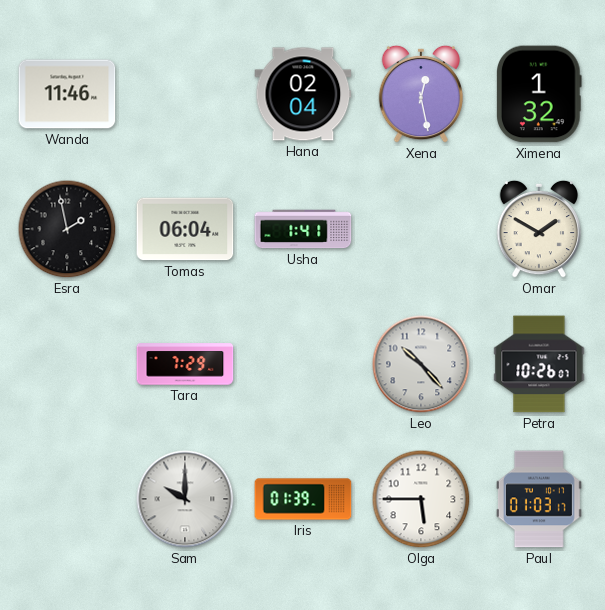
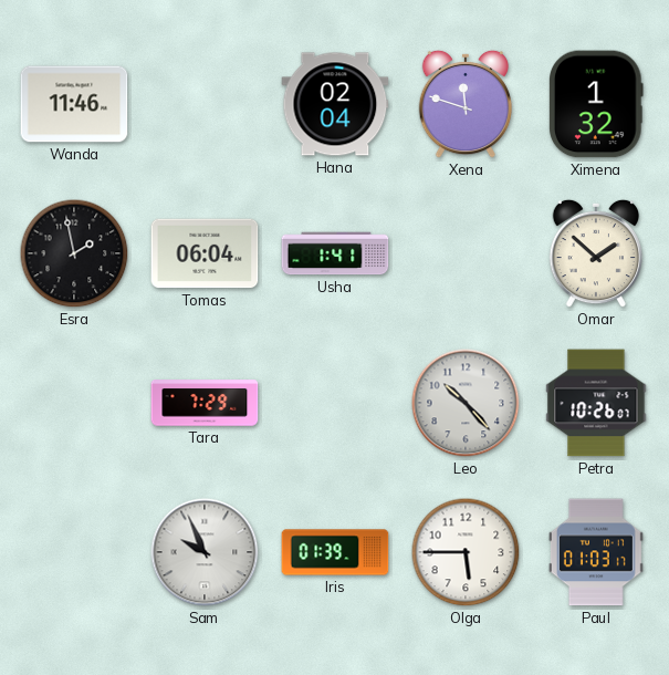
Xena: 12:28 -> 11:48 (464, 104)
Omar: 1:50 -> 1:52 (595, 253)
Sam: 10:00 -> 9:56 (205, 552)
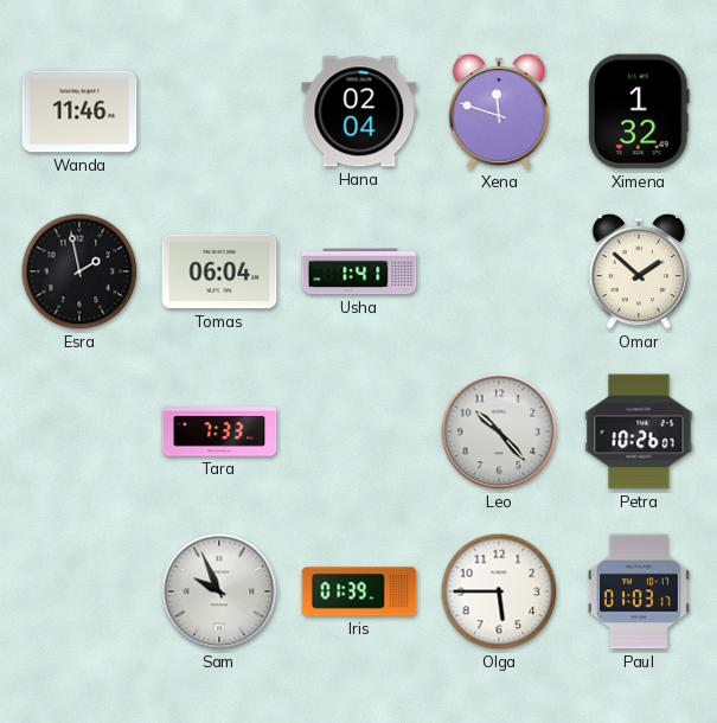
Tara: 7:29 -> 7:33 (219, 431)
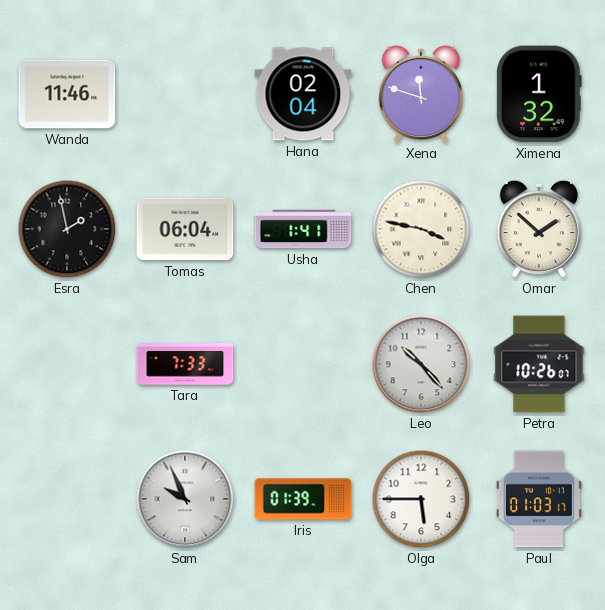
Chen: none -> 3:47 (421, 229)
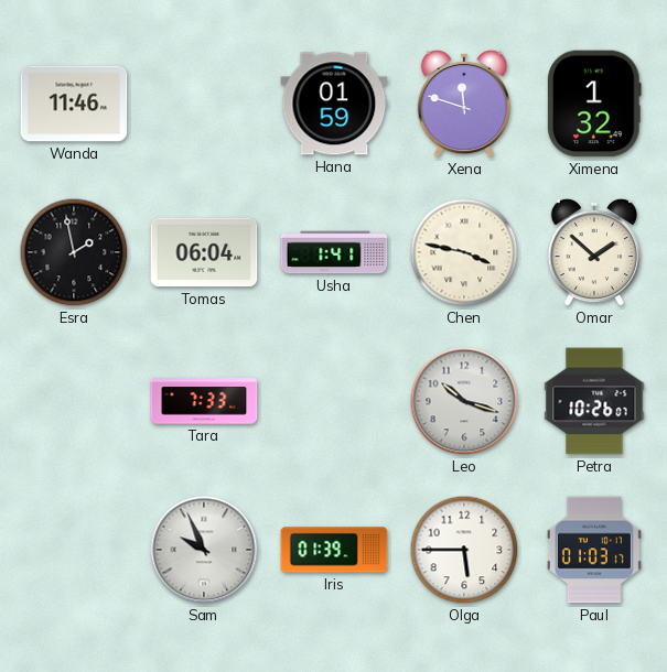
Hana: 02:04 -> 01:59 (334, 104)
Leo: 10:23 -> 10:18 (464, 401)
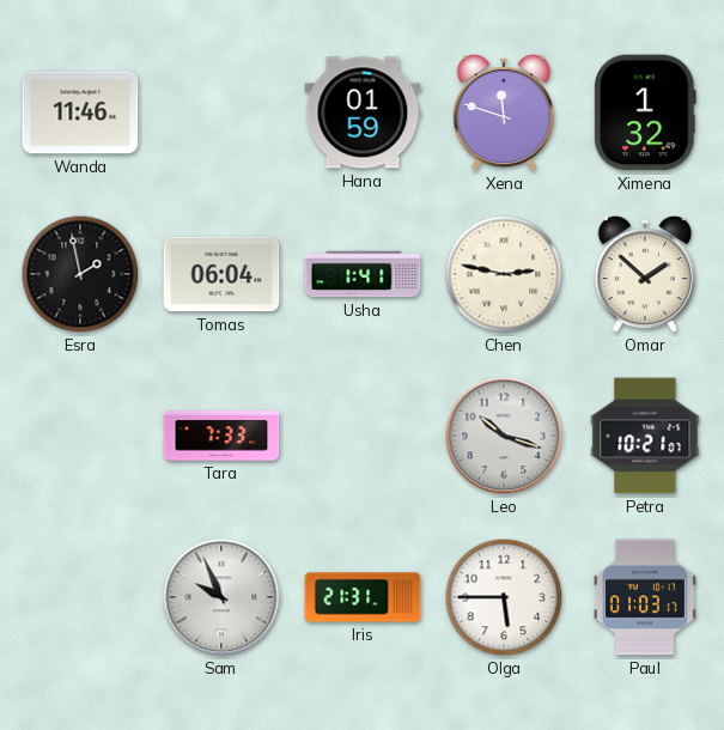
Chen: 3:47 -> 2:47 (504, 274)
Petra: 10:26 -> 10:21 (645, 436)
Iris: 01:39 -> 21:31 (363, 597)
